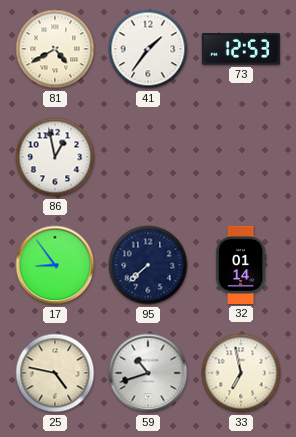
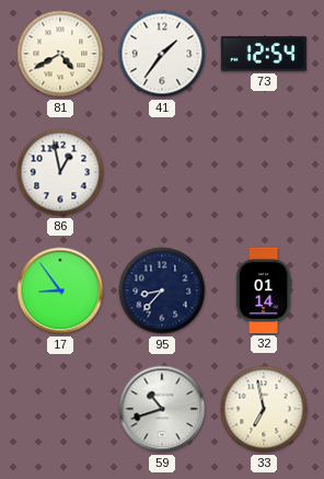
73: 12:53 -> 12:54 (264, 54)
95: 7:38 -> 8:37 (162, 290)
25: 4:47 -> none (55, 373)
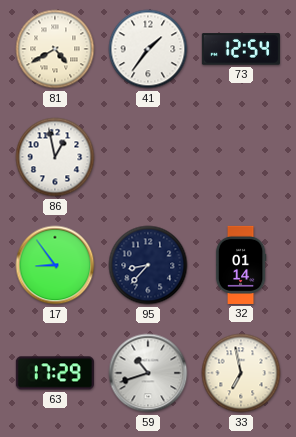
63: none -> 17:29 (55, 373)
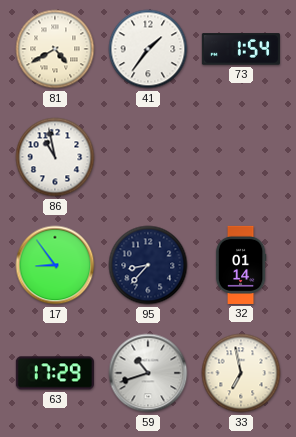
73: 12:54 -> 1:54 (241, 49)
86: 12:58 -> 10:58 (55, 157)
